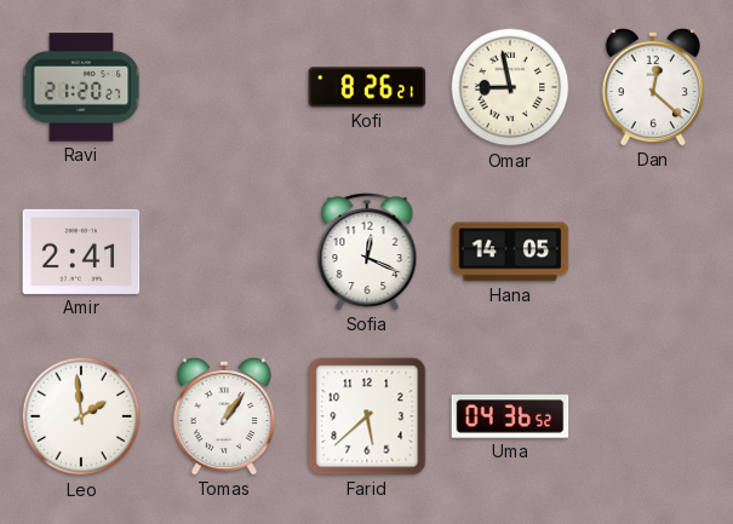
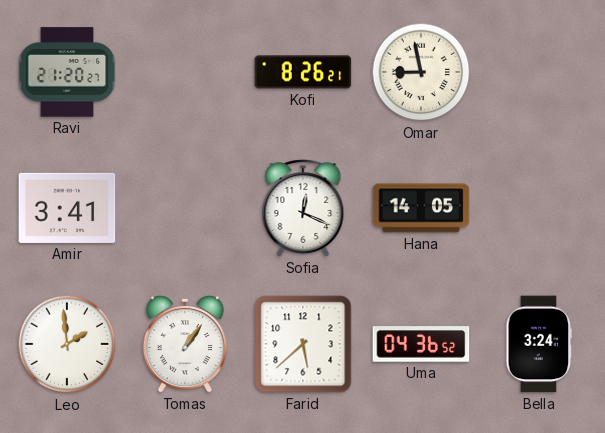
Dan: 12:22 -> none (652, 87)
Amir: 2:41 -> 3:41 (67, 208)
Bella: none -> 3:24 (539, 344)
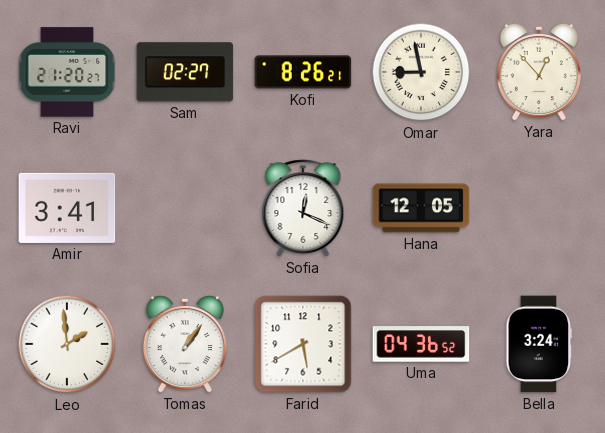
Sam: none -> 02:27 (185, 72)
Yara: none -> 12:53 (538, 72)
Hana: 14:05 -> 12:05 (421, 208)
Farid: 5:38 -> 5:40 (303, 344)
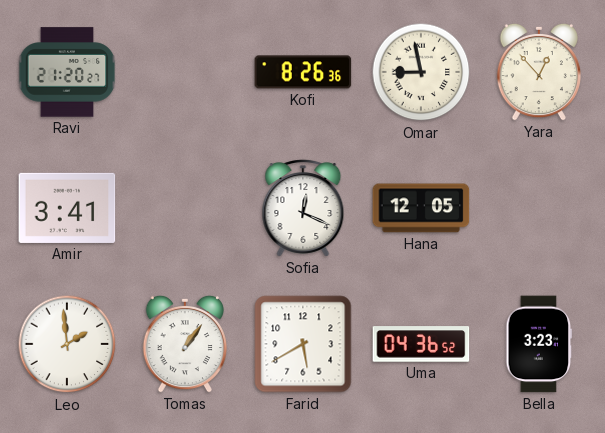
Sam: 02:27 -> none (185, 72)
Kofi: 8:26:21 -> 8:26:36 (303, 72)
Bella: 3:24 -> 3:23 (539, 344)
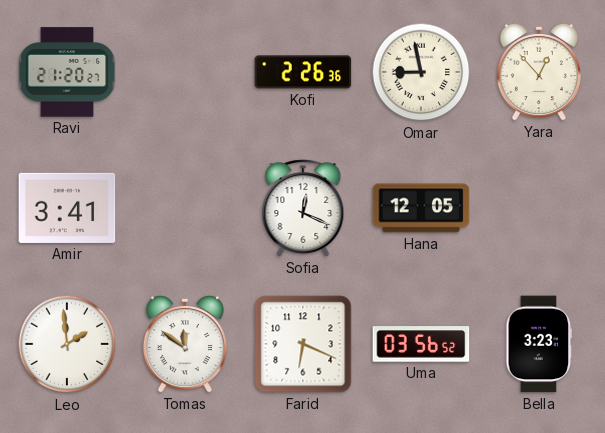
Kofi: 8:26 -> 2:26 (303, 72)
Tomas: 1:06 -> 11:51 (184, 344)
Farid: 5:40 -> 6:19 (303, 344)
Uma: 04:36 -> 03:56 (421, 344)
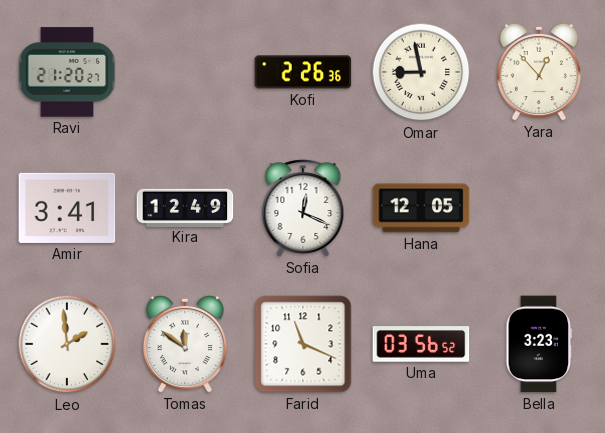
Kira: none -> 12:49 (185, 207)
Farid: 6:19 -> 11:19 (303, 344)
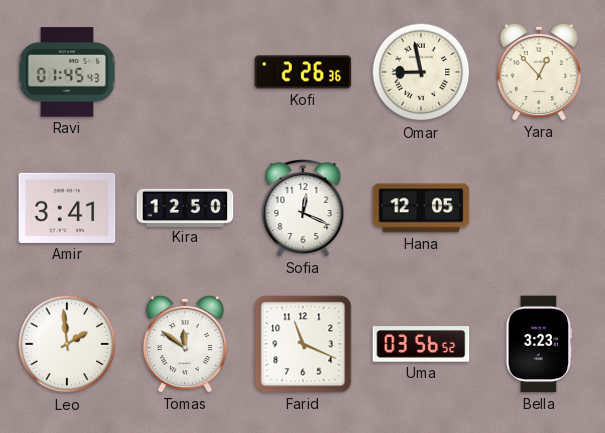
Ravi: 21:20 -> 01:45 (67, 72)
Kira: 12:49 -> 12:50 (185, 207)
